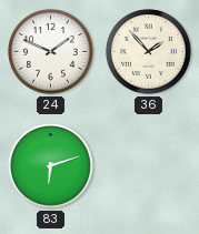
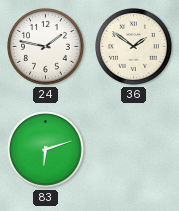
24: 1:49 -> 1:47 (46, 47)
36: 1:53 -> 1:51 (134, 47)
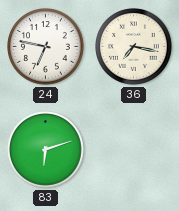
24: 1:47 -> 6:47 (46, 47)
36: 1:51 -> 7:17 (134, 47)
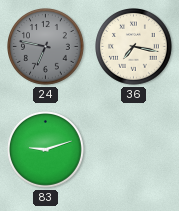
24 dial: white -> grey (46, 47)
83: 6:12 -> 9:12 (46, 150)
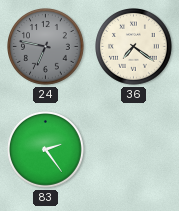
36: 7:17 -> 7:21 (134, 47)
83: 9:12 -> 2:24 (46, 150)
